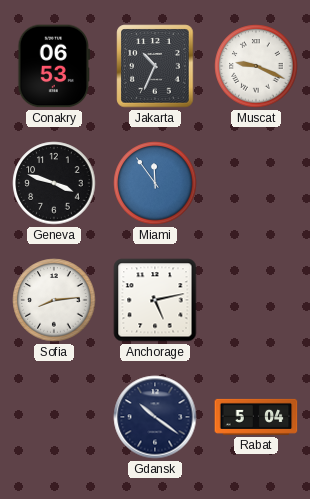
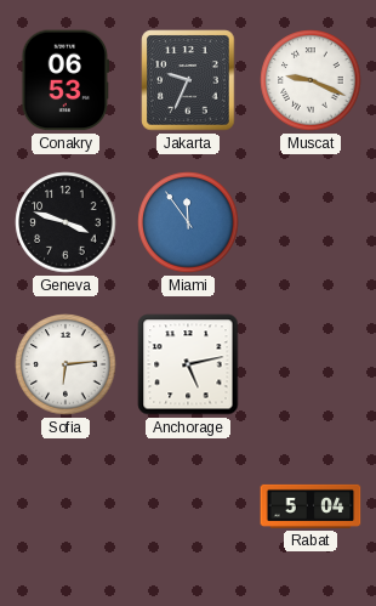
Jakarta: 10:34 -> 9:34 (188, 80)
Sofia: 8:14 -> 6:14 (65, 364)
Gdansk: 10:21 -> none (155, 417)
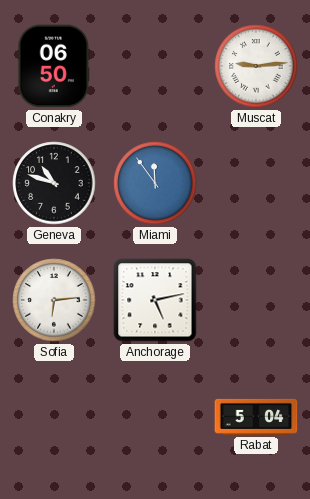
Conakry: 06:53 -> 06:50 (54, 66)
Jakarta: 9:34 -> none (188, 80)
Muscat: 9:19 -> 9:14 (256, 66)
Geneva: 3:48 -> 10:48 (54, 183)
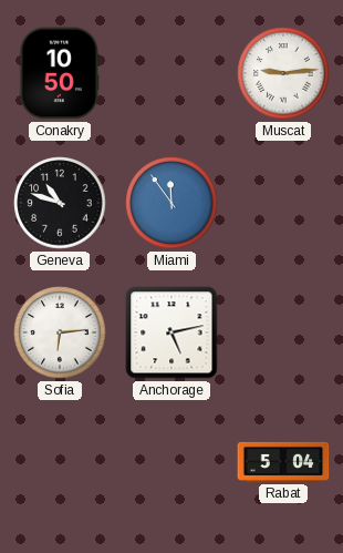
Conakry: 06:50 -> 10:50 (60, 73)
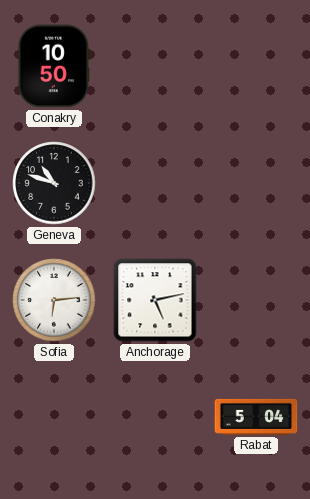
Muscat: 9:14 -> none (283, 73)
Miami: 11:54 -> none (171, 203)
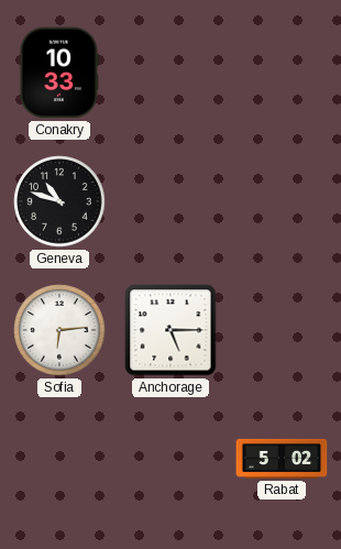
Conakry: 10:50 -> 10:33 (59, 73)
Anchorage: 5:13 -> 5:15 (170, 330)
Rabat: 5:04 -> 5:02 (282, 459)
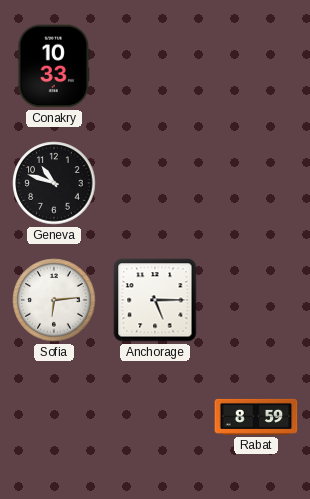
Rabat: 5:02 -> 8:59 (256, 417)
